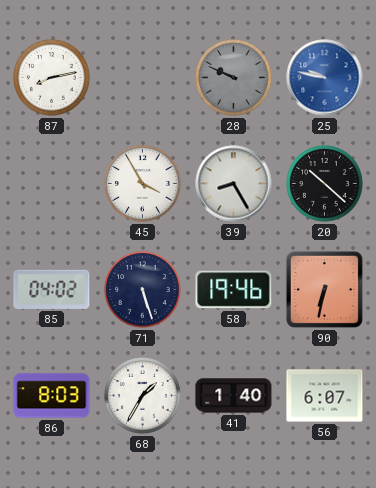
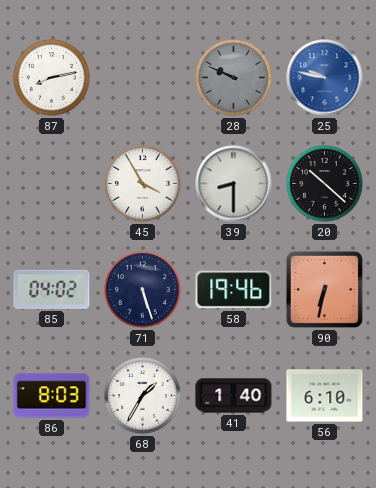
39: 8:25 -> 8:30 (234, 184)
56: 6:07 -> 6:10 (325, 396)
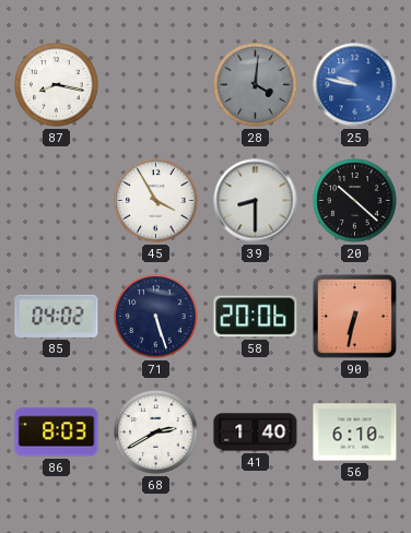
87: 8:13 -> 8:17 (57, 85)
28: 9:49 -> 4:01 (256, 85)
58: 19:46 -> 20:06 (256, 317)
68: 1:35 -> 2:40 (156, 433)
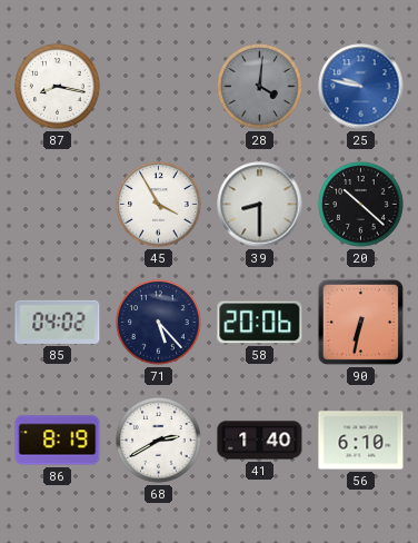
71: 5:27 -> 5:23 (159, 323)
86: 8:03 -> 8:19 (58, 441)
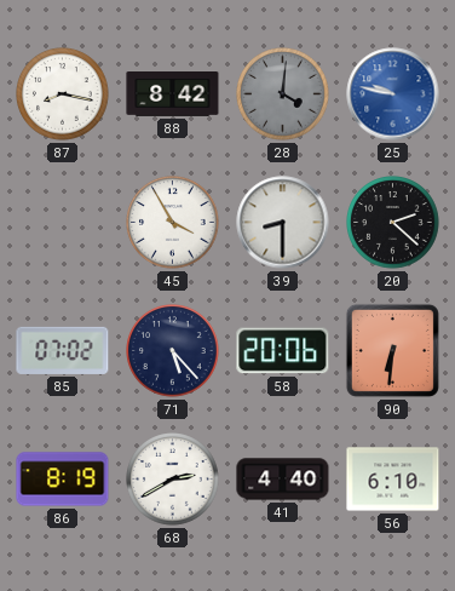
88: none -> 8:42 (173, 94)
20: 10:22 -> 2:22 (393, 223)
85: 04:02 -> 07:02 (63, 350)
90: 6:32 -> 6:31 (392, 350)
41: 1:40 -> 4:40 (283, 480)
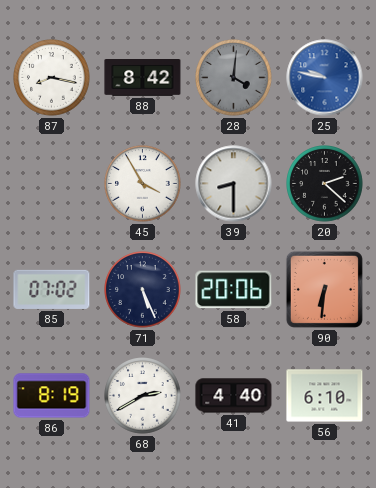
71: 5:23 -> 5:26 (143, 290)
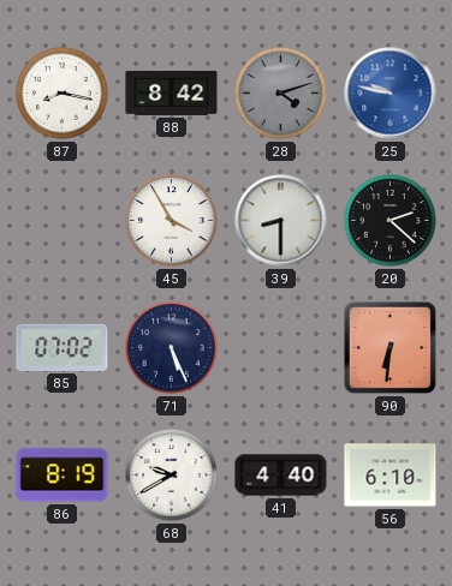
28: 4:01 -> 4:12 (281, 94)
58: 20:06 -> none (234, 290)
68: 2:40 -> 9:40 (172, 476)
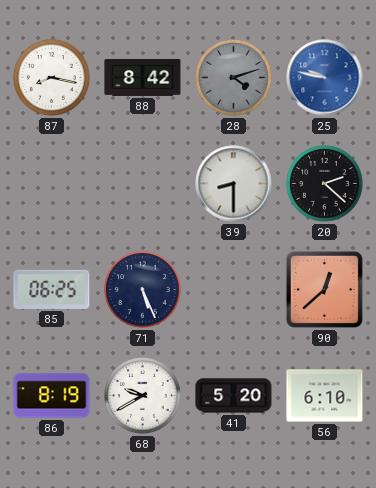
45: 3:55 -> none (172, 221)
85: 07:02 -> 06:25 (52, 289)
90: 6:31 -> 12:38 (324, 289)
41: 4:40 -> 5:20 (234, 396)
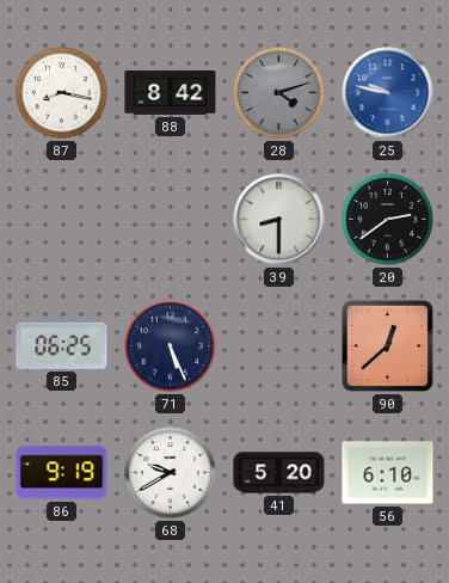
20: 2:22 -> 2:39 (388, 220)
86: 8:19 -> 9:19 (62, 473)
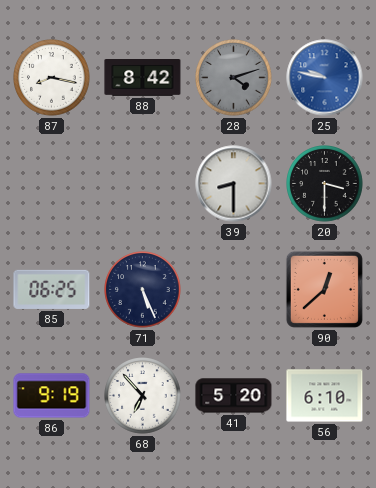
20: 2:39 -> 3:30 (325, 184)
68: 9:40 -> 6:53 (143, 396)
